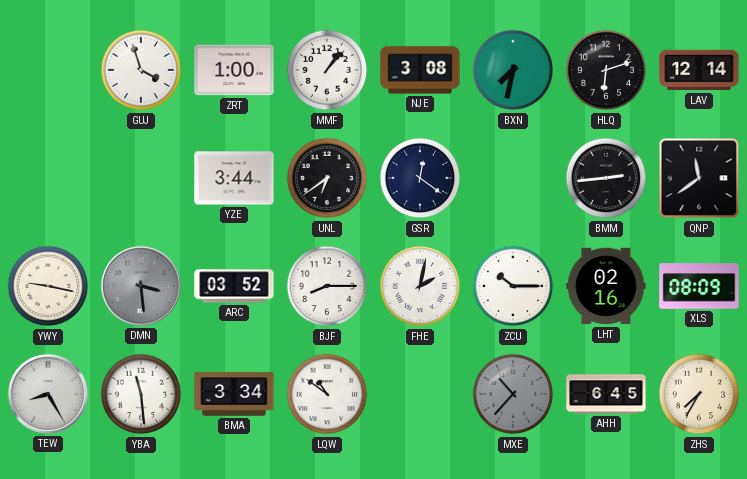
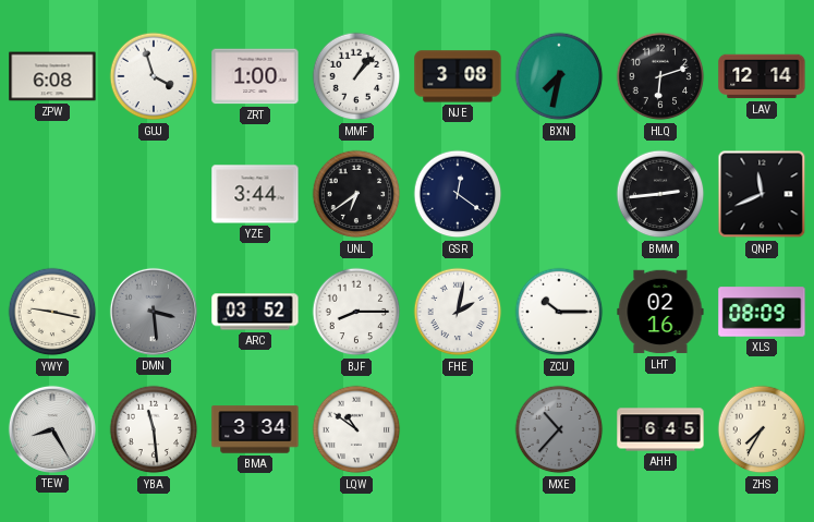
ZPW: none -> 6:08 (52, 76)
QNP: 11:39 -> 11:41 (762, 194)
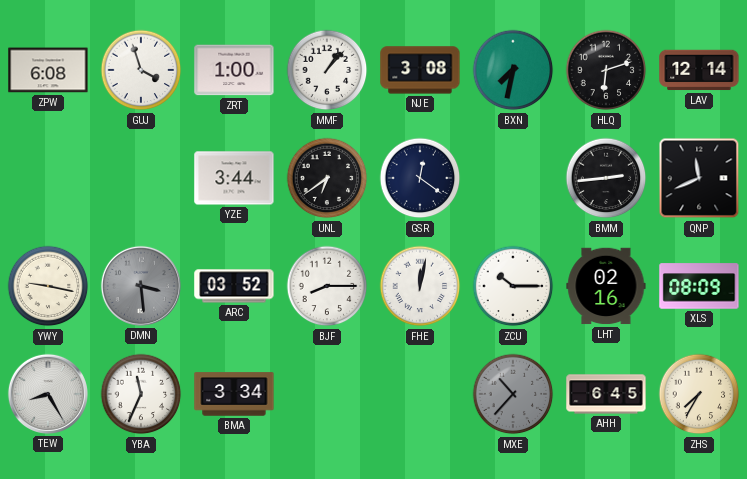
FHE: 2:02 -> 12:02 (420, 286)
YBA: 11:29 -> 11:34 (141, 394)
LQW: 10:51 -> none (356, 429)
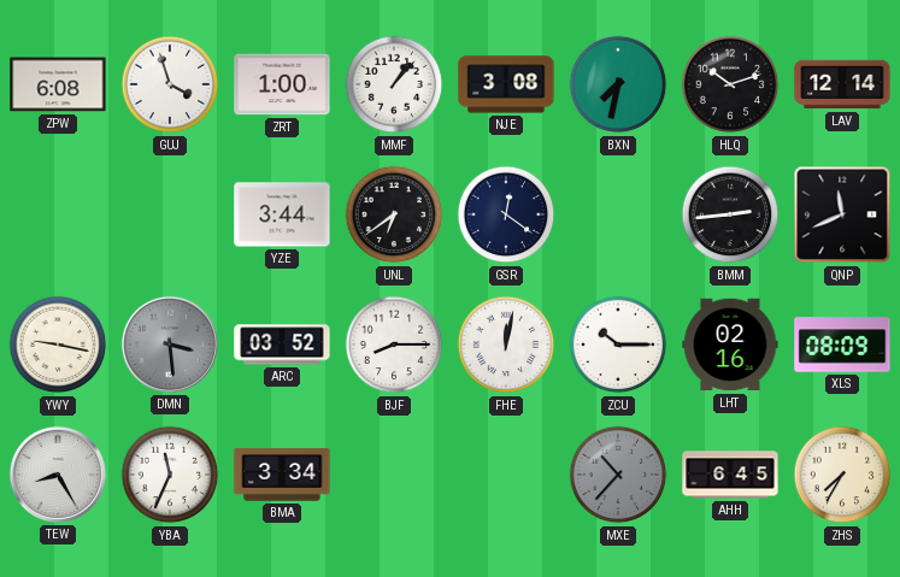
HLQ: 6:12 -> 10:12 (730, 84)
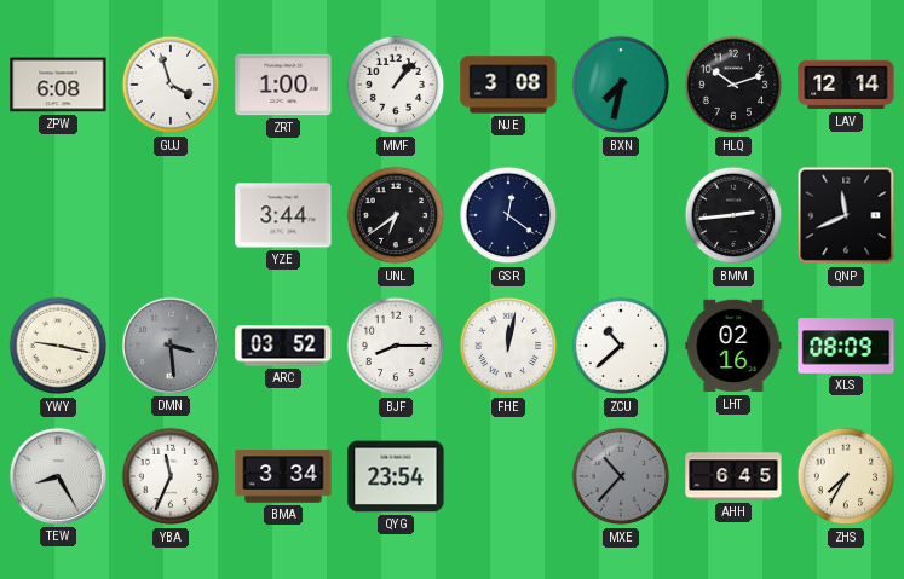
ZCU: 10:15 -> 10:38 (621, 346)
QYG: none -> 23:54 (396, 476)
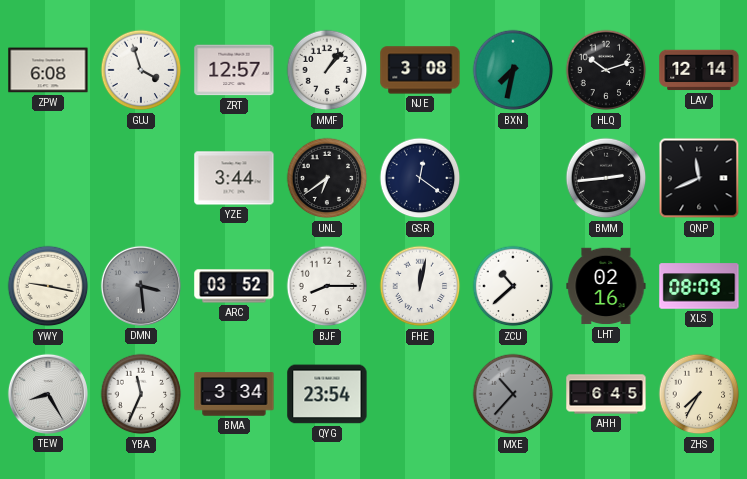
ZRT: 1:00 -> 12:57 (234, 70)
